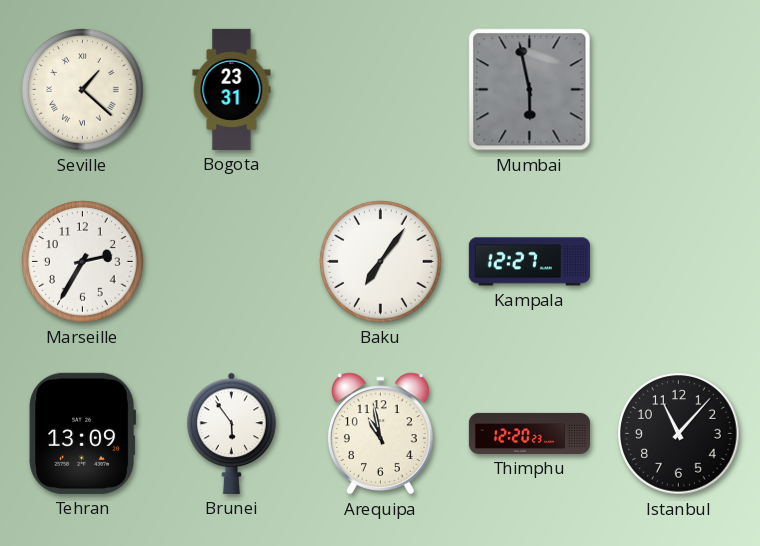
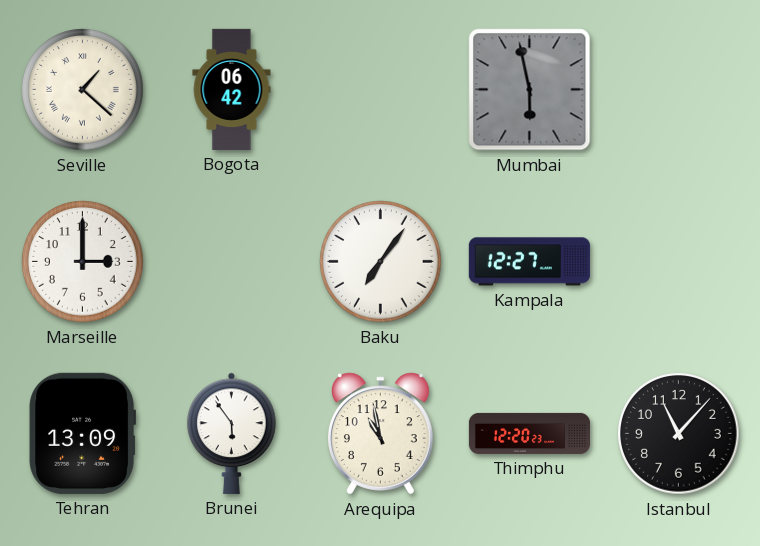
Bogota: 23:31 -> 06:42 (232, 89)
Marseille: 2:35 -> 3:00 (83, 262)
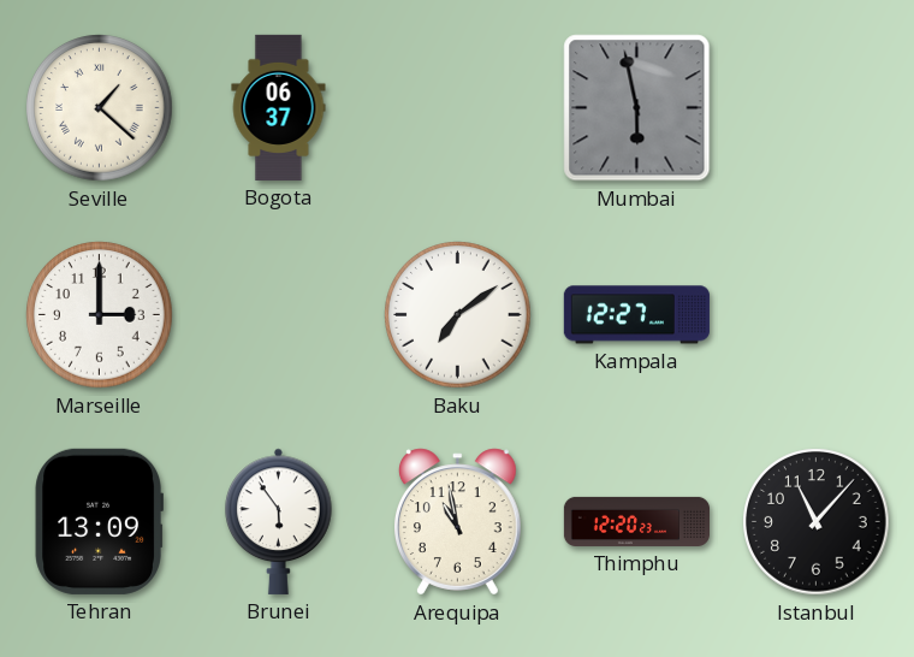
Bogota: 06:42 -> 06:37 (279, 107)
Baku: 7:06 -> 7:09 (458, 315)
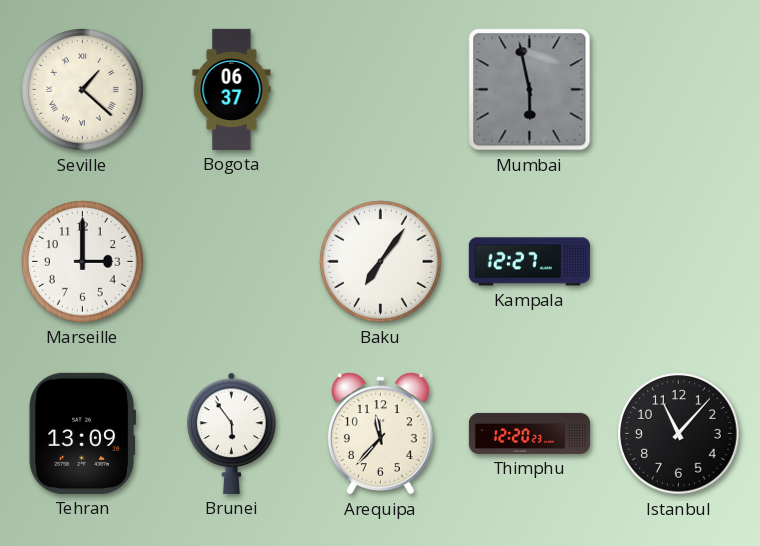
Baku: 7:09 -> 7:06 (381, 262)
Arequipa: 10:58 -> 11:37 (380, 434)
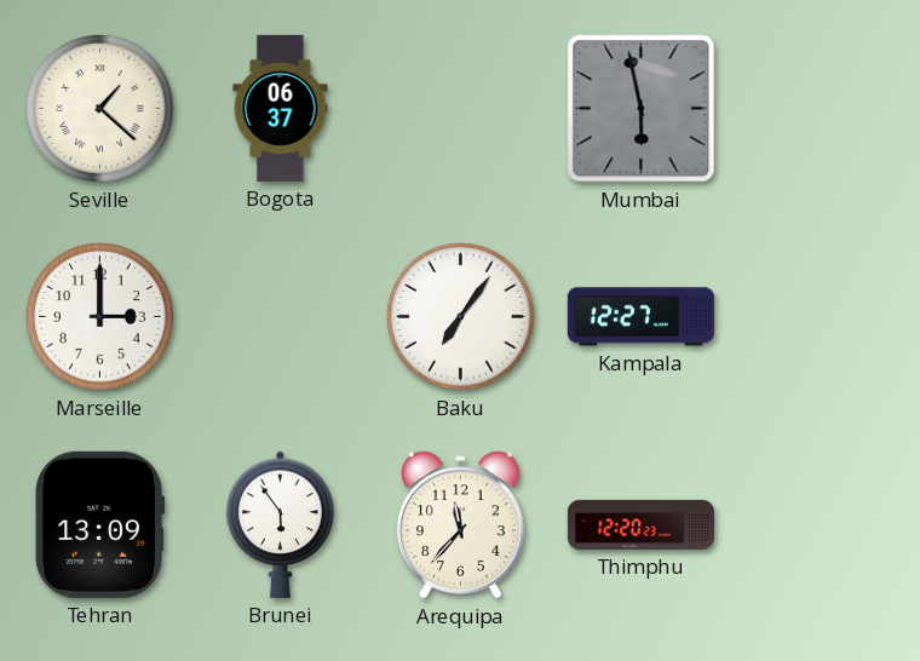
Istanbul: 11:07 -> none (679, 434)
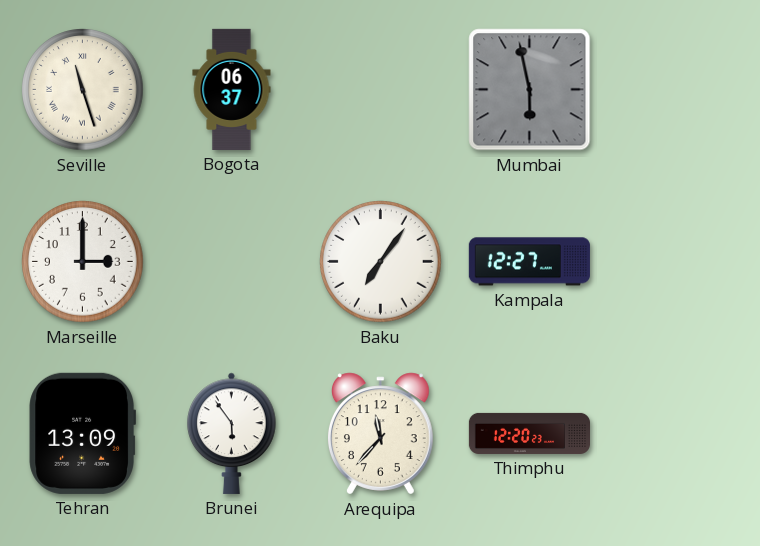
Seville: 1:22 -> 11:27 (83, 90)
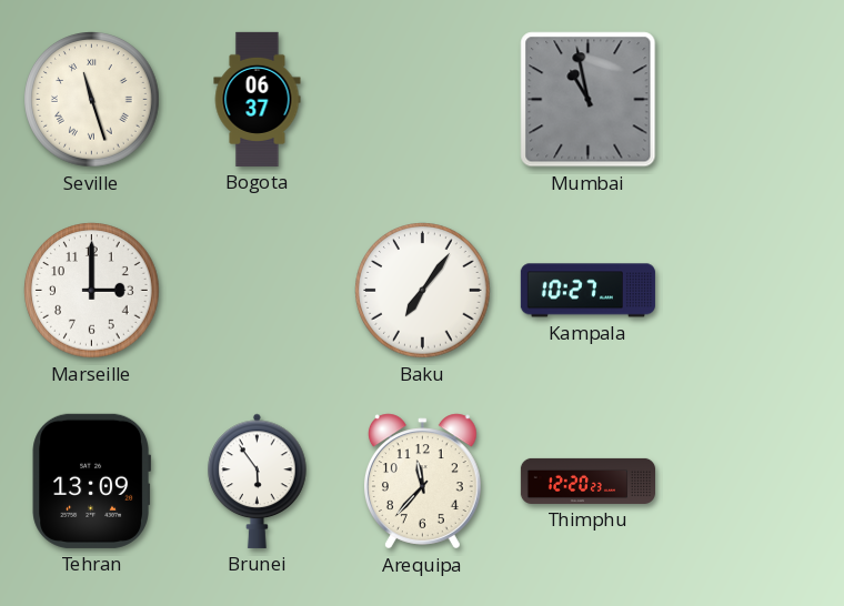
Mumbai: 5:58 -> 10:58 (589, 100)
Kampala: 12:27 -> 10:27 (587, 291)
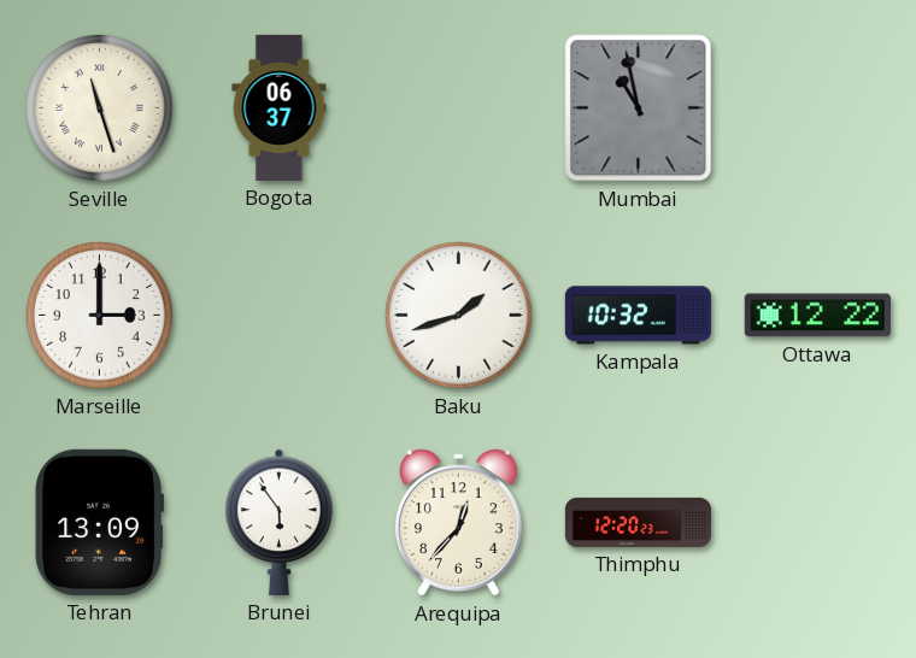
Baku: 7:06 -> 1:42 (459, 316)
Kampala: 10:27 -> 10:32 (638, 316)
Ottawa: none -> 12:22 (817, 316)
Arequipa: 11:37 -> 12:37 (458, 523)
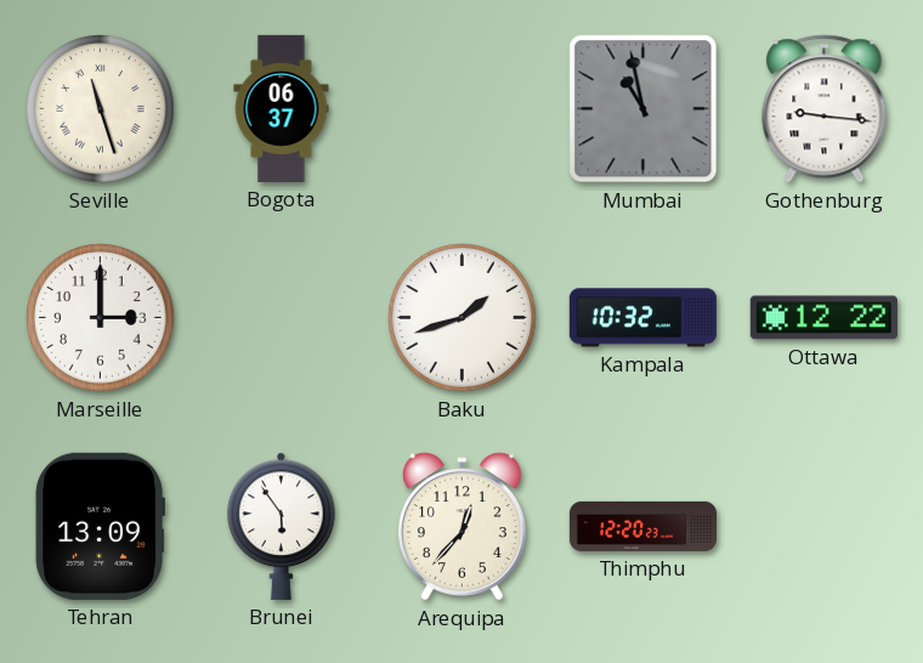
Gothenburg: none -> 9:16 (825, 109)
